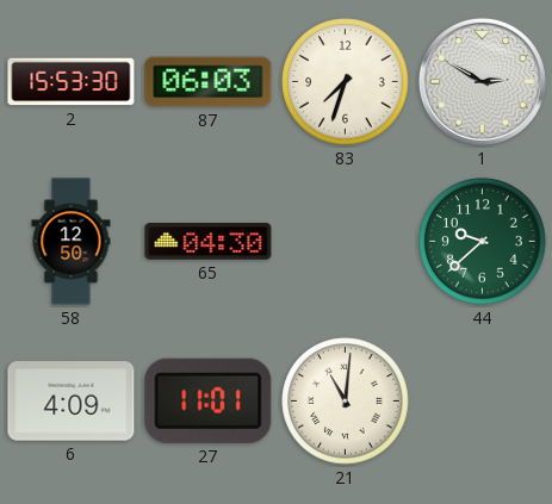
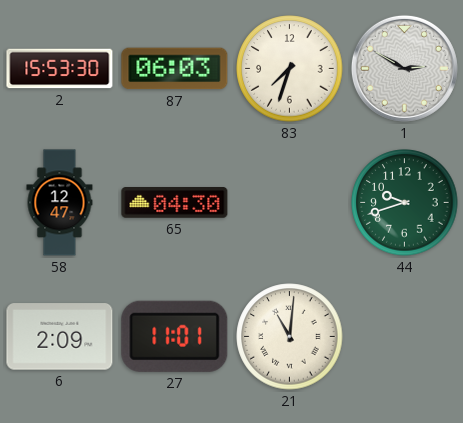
58: 12:50 -> 12:47 (60, 203)
44: 9:38 -> 9:42 (405, 203)
6: 4:09 -> 2:09 (60, 337)
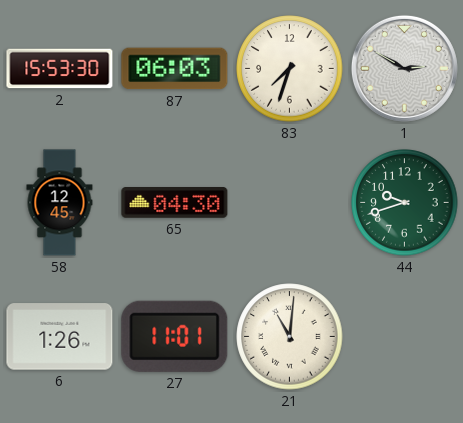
58: 12:47 -> 12:45 (60, 203)
6: 2:09 -> 1:26 (60, 337)
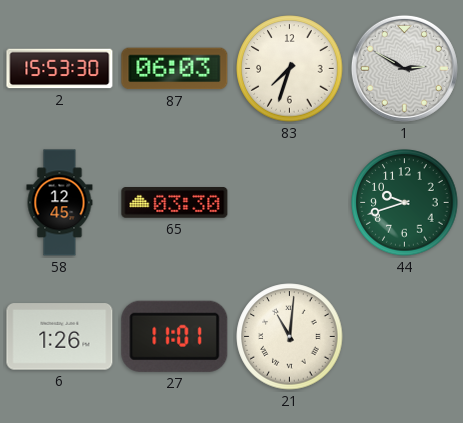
65: 04:30 -> 03:30 (175, 203)
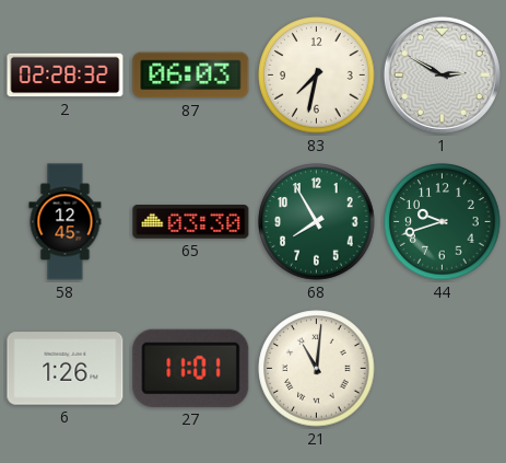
2: 15:53 -> 02:28 (66, 76)
83: 7:33 -> 7:32 (317, 76)
68: none -> 7:55 (317, 222)
